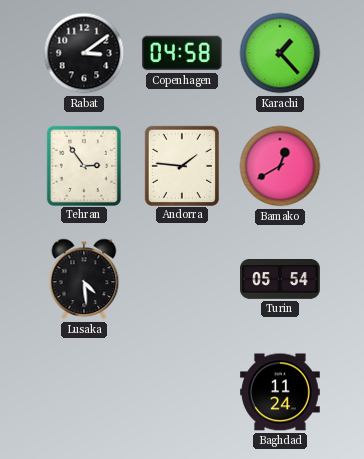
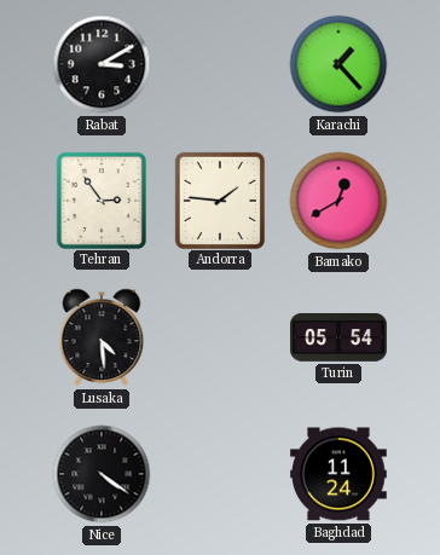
Rabat: 3:09 -> 3:10 (102, 64)
Copenhagen: 04:58 -> none (182, 53)
Nice: none -> 4:21 (102, 474)
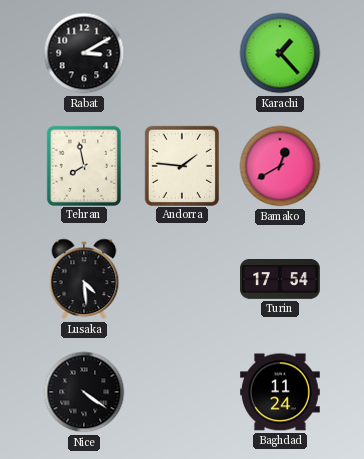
Tehran: 2:54 -> 7:58 (83, 165)
Turin: 05:54 -> 17:54 (280, 280)
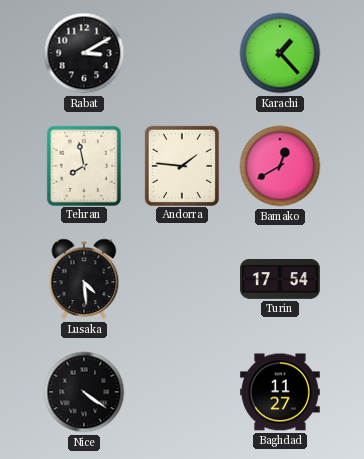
Baghdad: 11:24 -> 11:27 (281, 392)
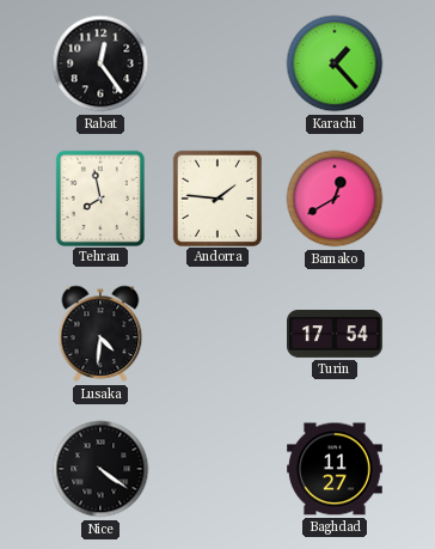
Rabat: 3:10 -> 12:24 (100, 63)
Lusaka: 4:29 -> 4:31 (100, 334)
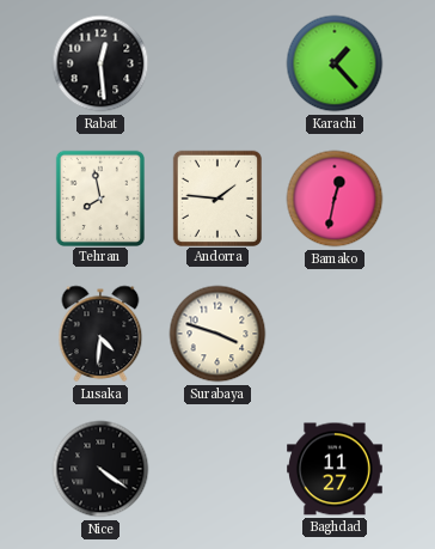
Rabat: 12:24 -> 12:29 (100, 63)
Bamako: 12:40 -> 12:32 (335, 199)
Surabaya: none -> 3:48 (217, 334)
Turin: 17:54 -> none (335, 335)
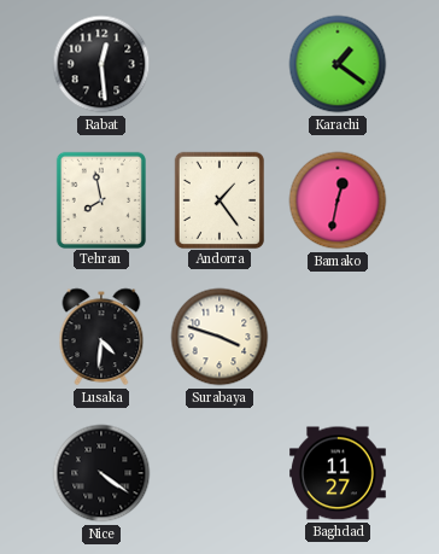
Karachi: 1:23 -> 1:21 (338, 64)
Andorra: 1:46 -> 1:24 (218, 199)
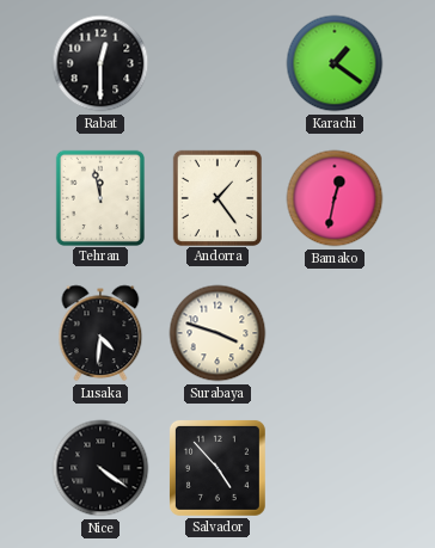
Rabat: 12:29 -> 12:30 (100, 63)
Tehran: 7:58 -> 11:58 (99, 197)
Salvador: none -> 4:53 (217, 468)
Baghdad: 11:27 -> none (339, 473)
